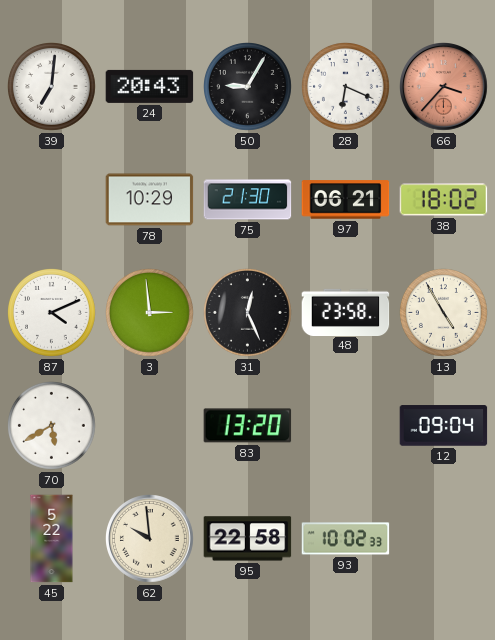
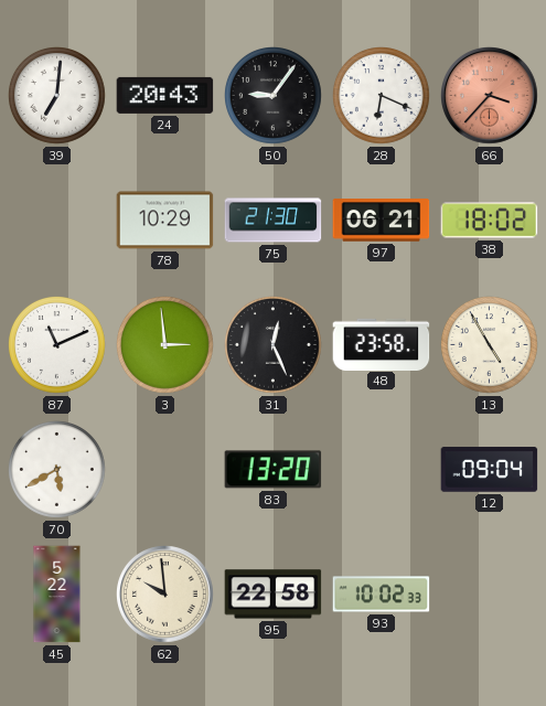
50: 9:05 -> 9:06 (274, 96)
87: 4:11 -> 11:11 (57, 345)
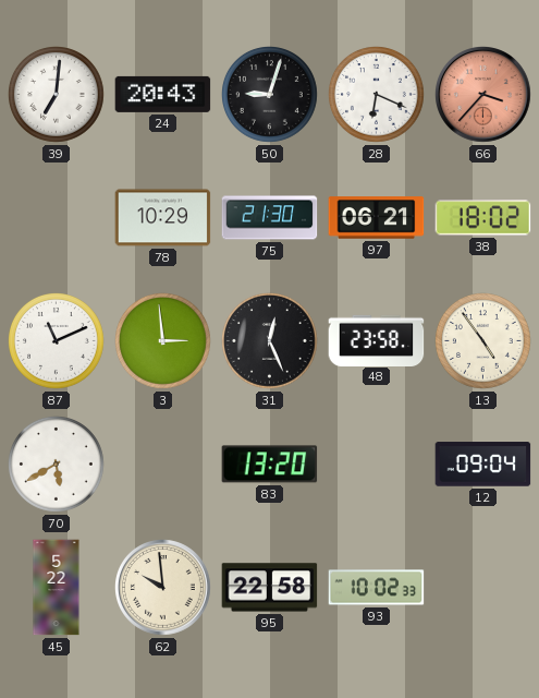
50: 9:06 -> 9:03 (270, 95)
13: 4:55 -> 4:54 (483, 341)
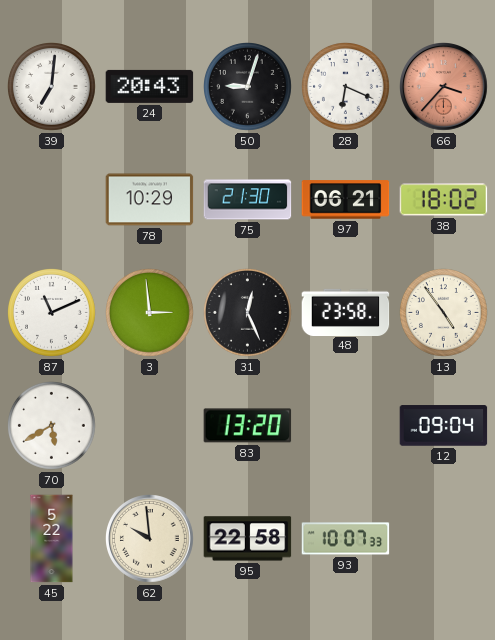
93: 10:02 -> 10:07 (346, 539)
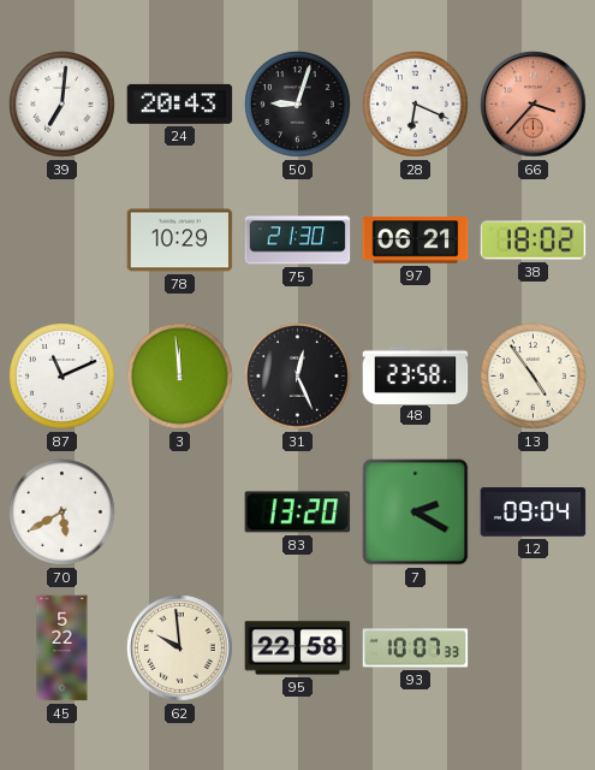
3: 2:59 -> 11:59 (180, 377)
7: none -> 2:20 (416, 513)
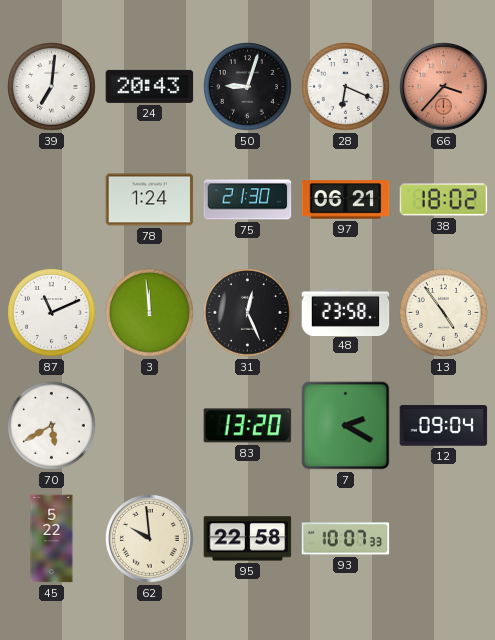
78: 10:29 -> 1:24 (150, 200)
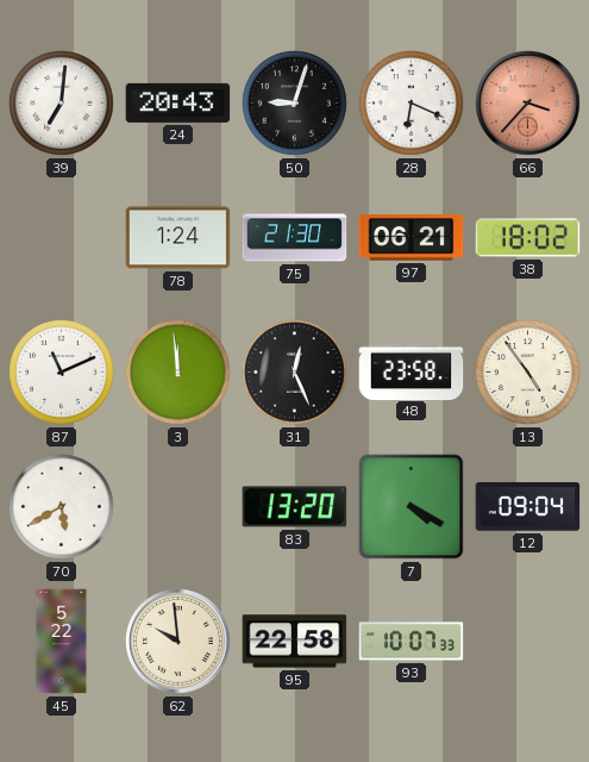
7: 2:20 -> 4:20 (412, 507)
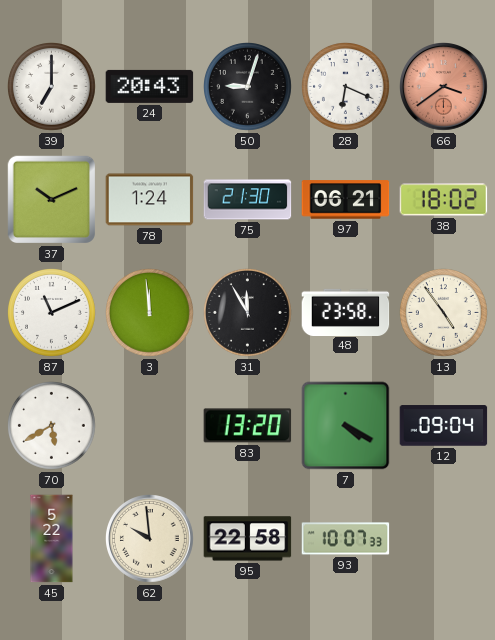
39: 7:01 -> 7:00 (52, 87)
66: 3:37 -> 3:39 (444, 87)
37: none -> 10:11 (52, 200)
31: 12:26 -> 11:55 (248, 313)
